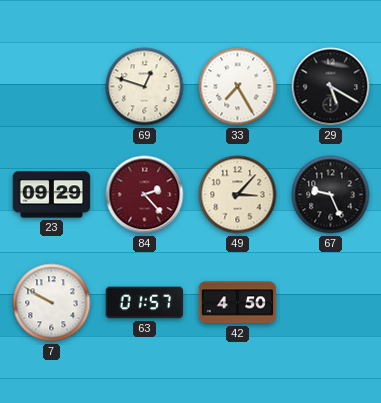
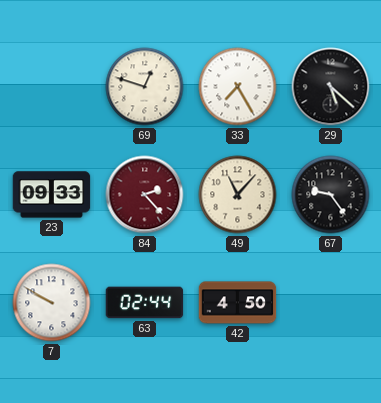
29: 5:20 -> 5:22 (331, 87)
23: 09:29 -> 09:33 (52, 195)
49: 3:07 -> 11:07 (238, 195)
67: 9:26 -> 9:24 (331, 195)
63: 01:57 -> 02:44 (145, 303)
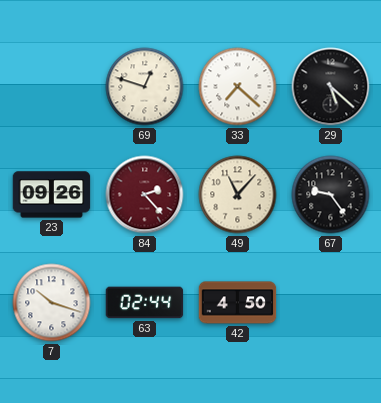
33: 7:25 -> 7:22 (238, 87)
23: 09:33 -> 09:26 (52, 195)
7: 9:50 -> 10:18 (52, 303)
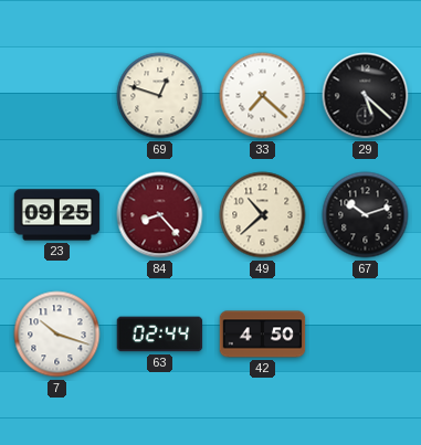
23: 09:26 -> 09:25 (57, 215)
84: 2:23 -> 8:23 (160, 215)
49: 11:07 -> 10:38 (263, 215)
67: 9:24 -> 10:12 (366, 215)
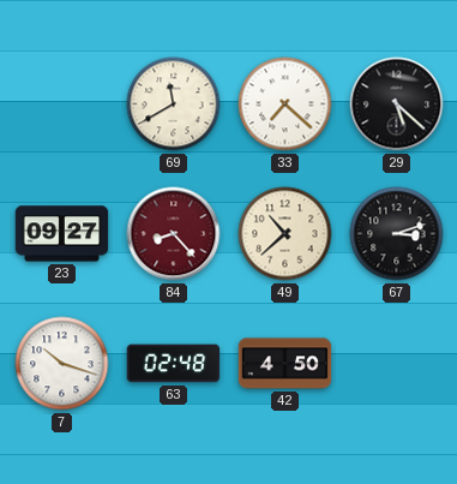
69: 12:48 -> 11:40 (174, 104)
23: 09:25 -> 09:27 (62, 234)
67: 10:12 -> 3:12 (397, 234)
63: 02:44 -> 02:48 (174, 364)
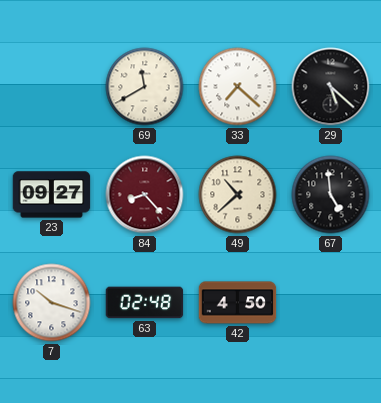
67: 3:12 -> 4:59 (331, 195)
